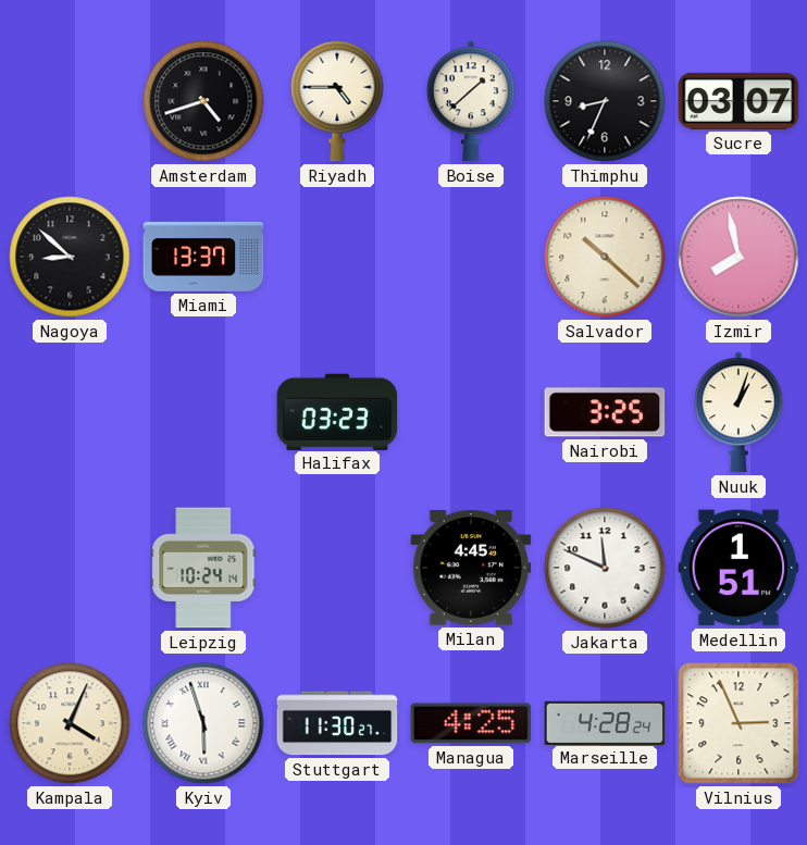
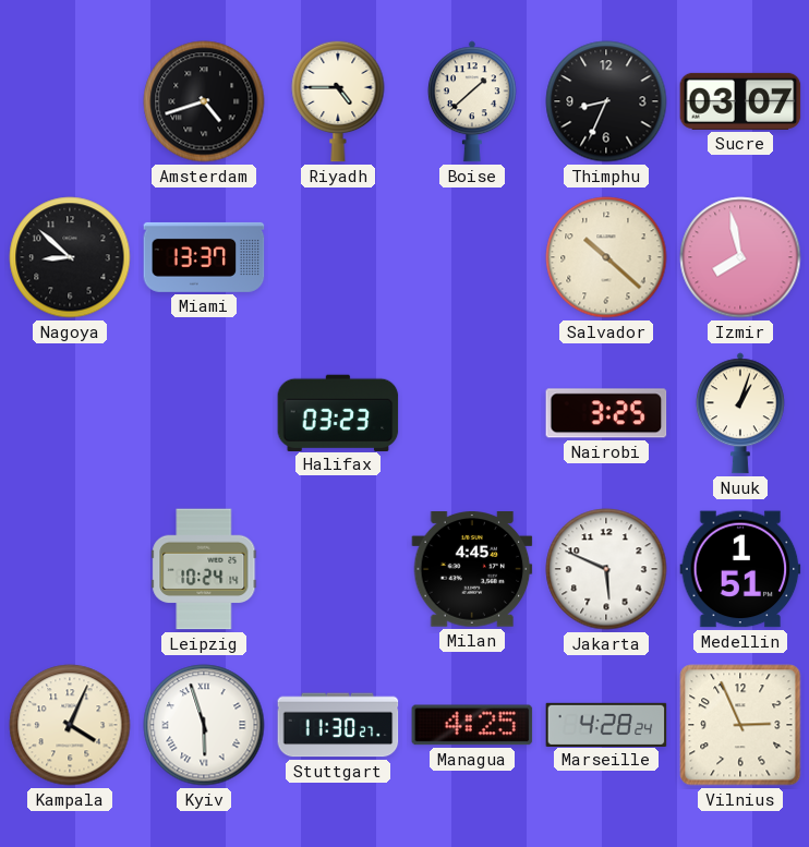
Jakarta: 11:49 -> 5:49 (606, 569)
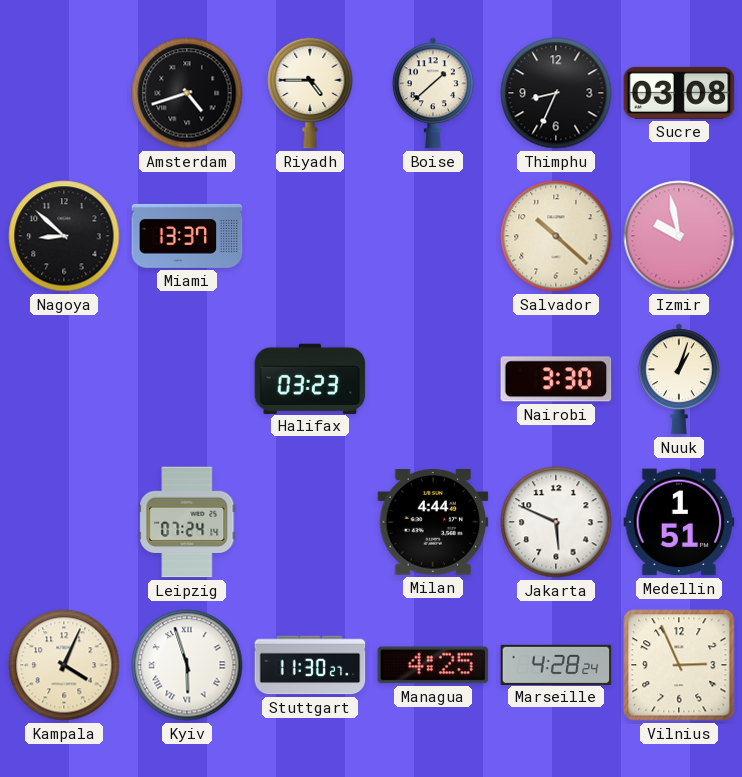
Sucre: 03:07 -> 03:08 (679, 93)
Izmir: 7:58 -> 9:58 (679, 236)
Nairobi: 3:25 -> 3:30 (556, 379)
Leipzig: 10:24 -> 07:24 (187, 522)
Milan: 4:45 -> 4:44 (433, 522)
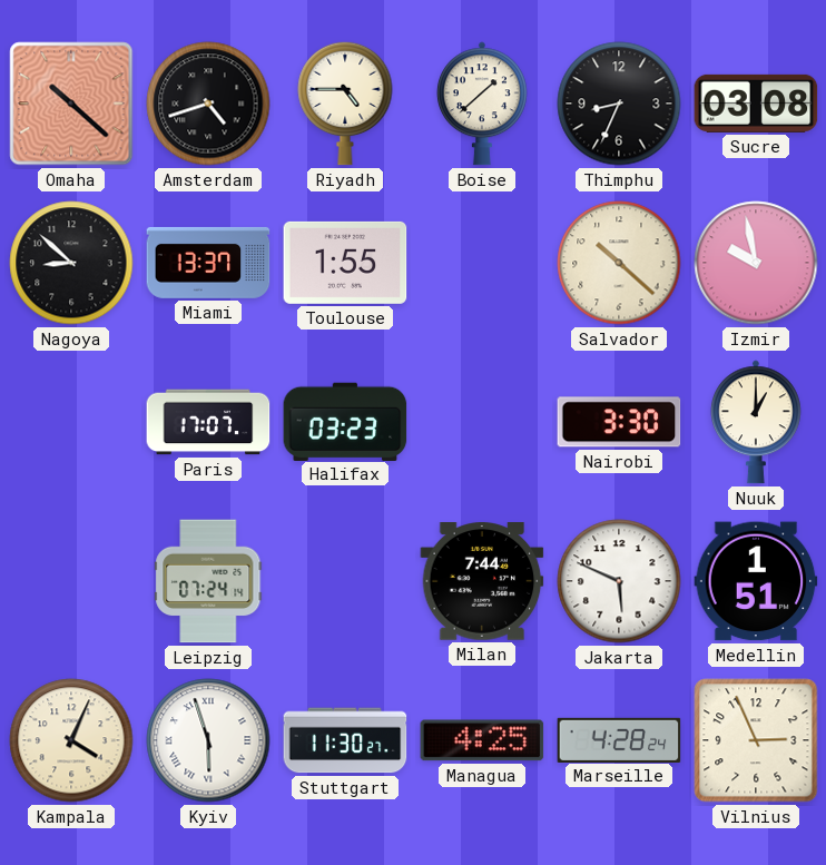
Omaha: none -> 10:22 (71, 104)
Toulouse: none -> 1:55 (345, 263)
Paris: none -> 17:07 (208, 422)
Nuuk: 1:03 -> 1:00 (756, 422)
Milan: 4:44 -> 7:44 (482, 581)
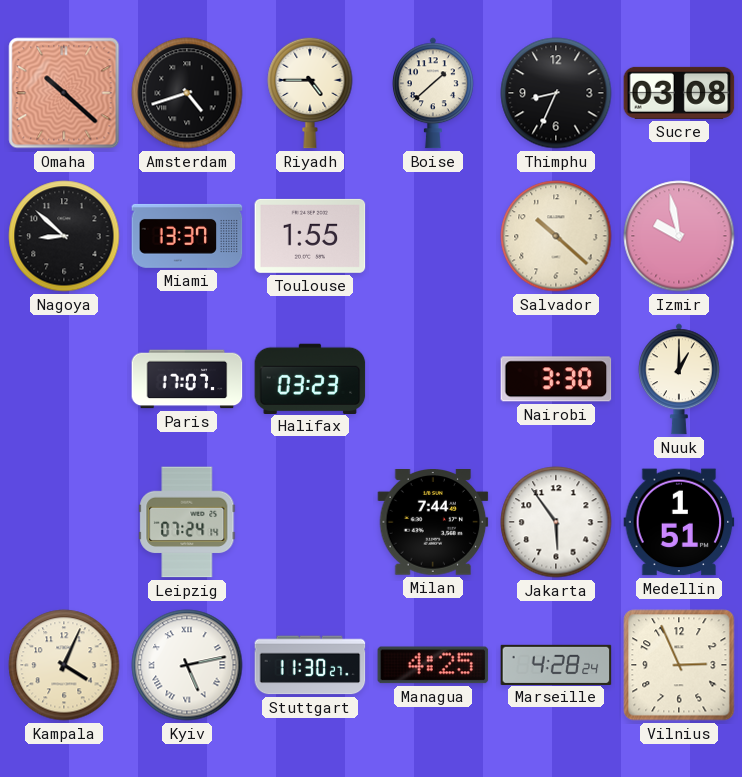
Jakarta: 5:49 -> 5:54 (556, 522)
Kyiv: 5:57 -> 5:13 (187, 665)
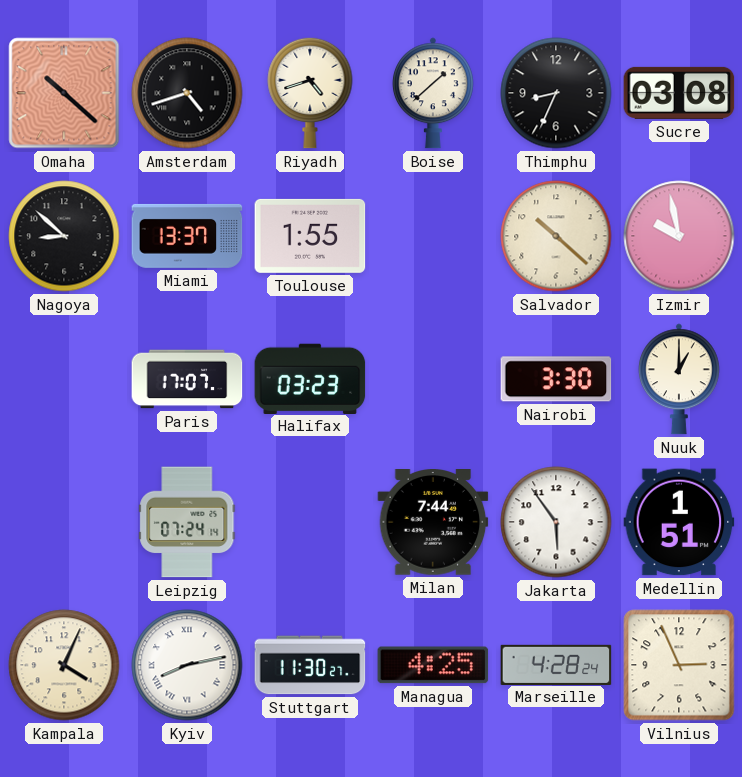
Riyadh: 4:45 -> 4:42 (310, 93)
Kyiv: 5:13 -> 8:13 (187, 665)
